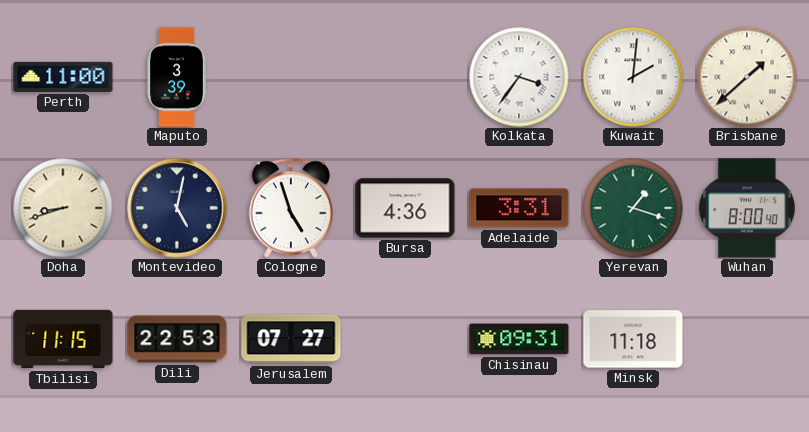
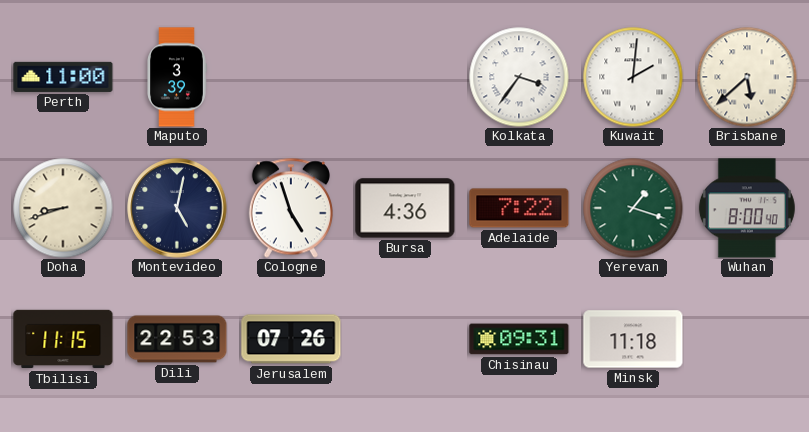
Brisbane: 1:38 -> 5:38 (747, 77)
Adelaide: 3:31 -> 7:22 (519, 208)
Jerusalem: 07:27 -> 07:26 (291, 339)
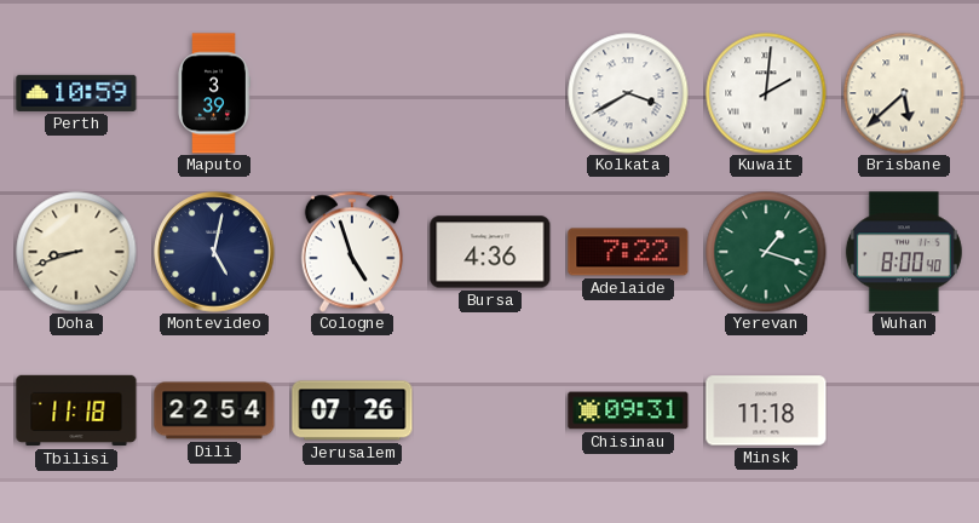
Perth: 11:00 -> 10:59 (76, 93)
Kolkata: 3:36 -> 3:40 (628, 93)
Tbilisi: 11:15 -> 11:18 (76, 410)
Dili: 22:53 -> 22:54 (214, 410)
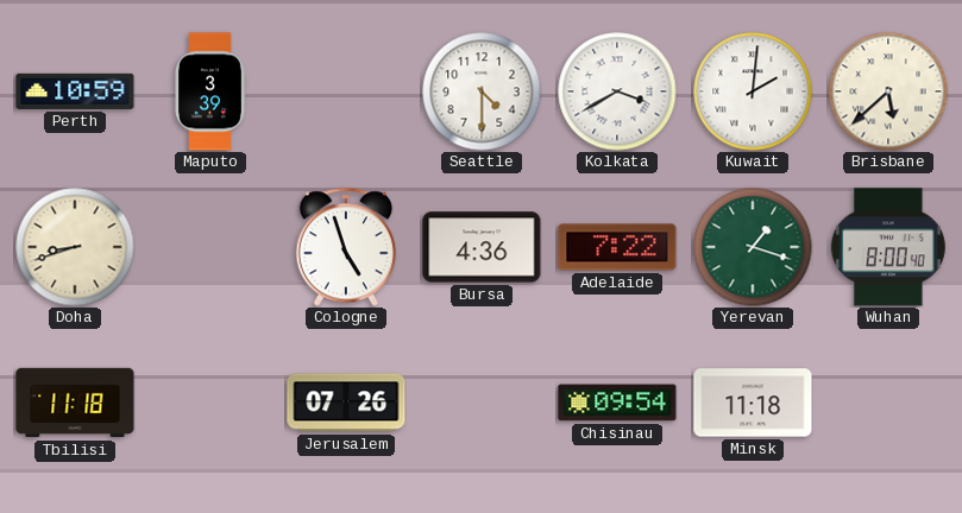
Seattle: none -> 4:30 (482, 91)
Montevideo: 5:02 -> none (214, 252)
Dili: 22:54 -> none (214, 410)
Chisinau: 09:31 -> 09:54 (617, 403)
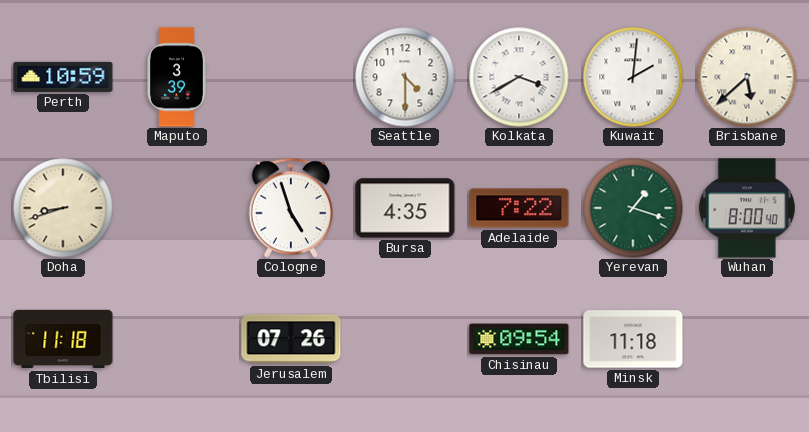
Bursa: 4:36 -> 4:35 (405, 208)
